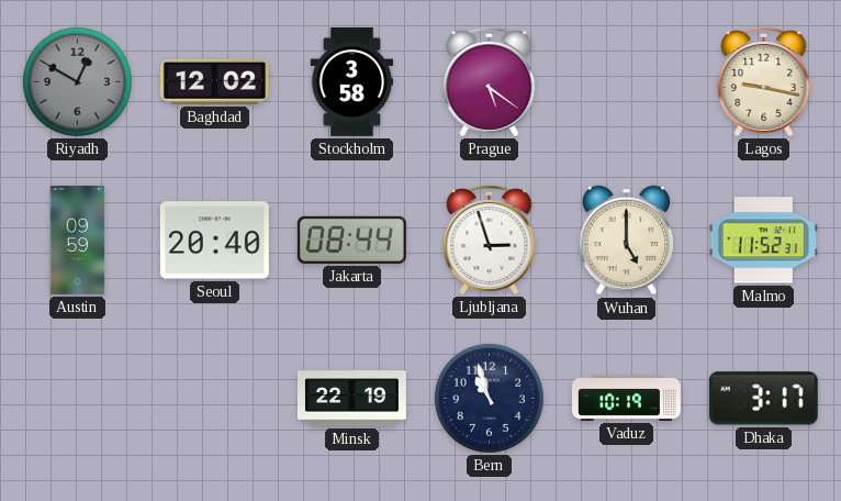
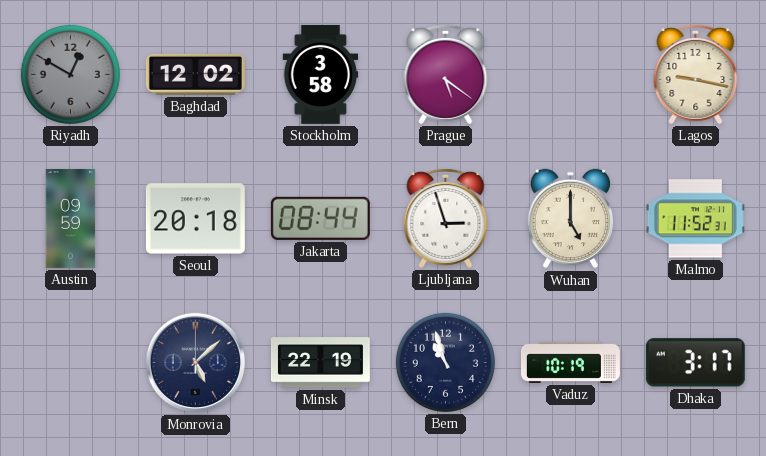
Seoul: 20:40 -> 20:18 (195, 219)
Monrovia: none -> 5:08 (196, 363)
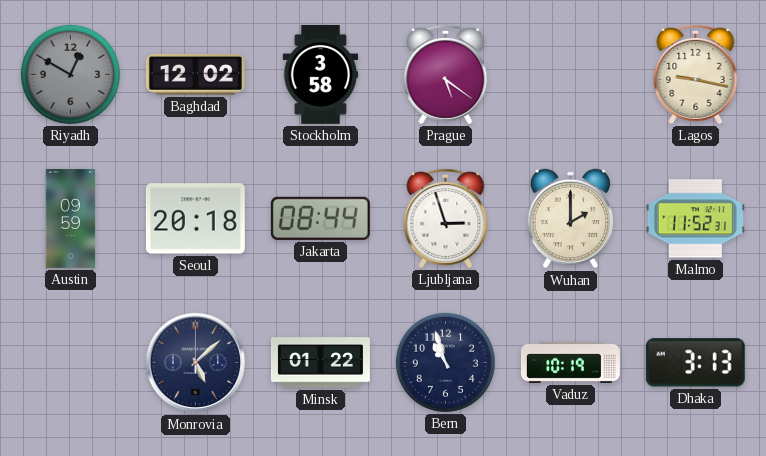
Wuhan: 5:00 -> 2:00 (571, 219)
Minsk: 22:19 -> 01:22 (320, 363)
Dhaka: 3:17 -> 3:13 (695, 363)
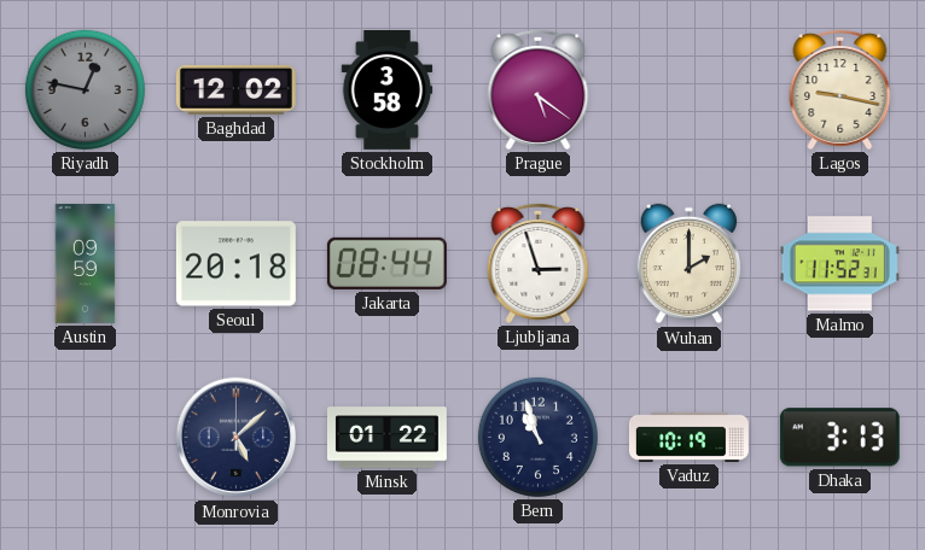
Riyadh: 12:50 -> 12:47 (85, 89)
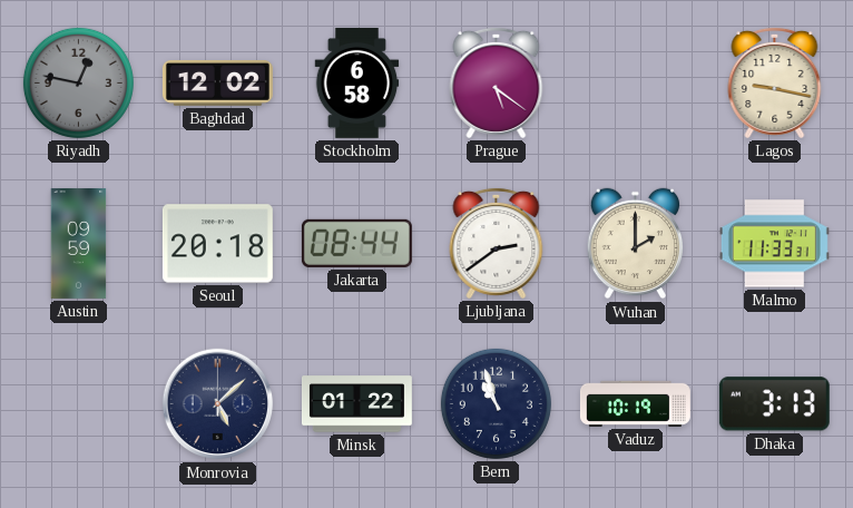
Stockholm: 3:58 -> 6:58 (357, 82)
Ljubljana: 2:57 -> 2:39 (497, 243)
Malmo: 11:52 -> 11:33 (774, 244)
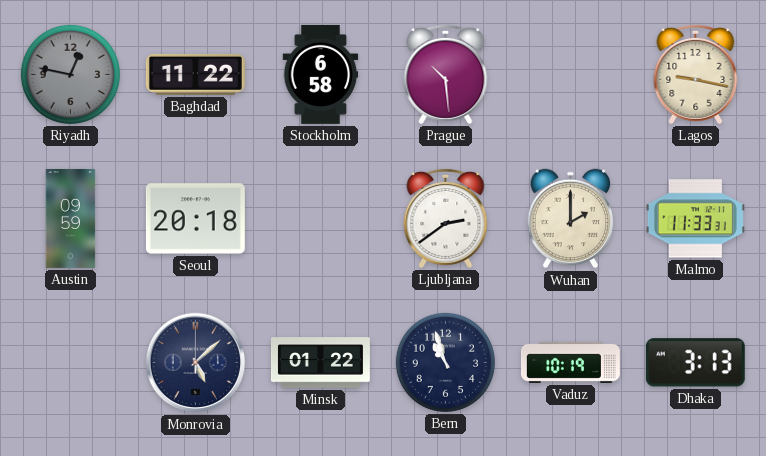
Baghdad: 12:02 -> 11:22 (195, 74)
Prague: 5:21 -> 10:29 (446, 74)
Jakarta: 08:44 -> none (356, 243)
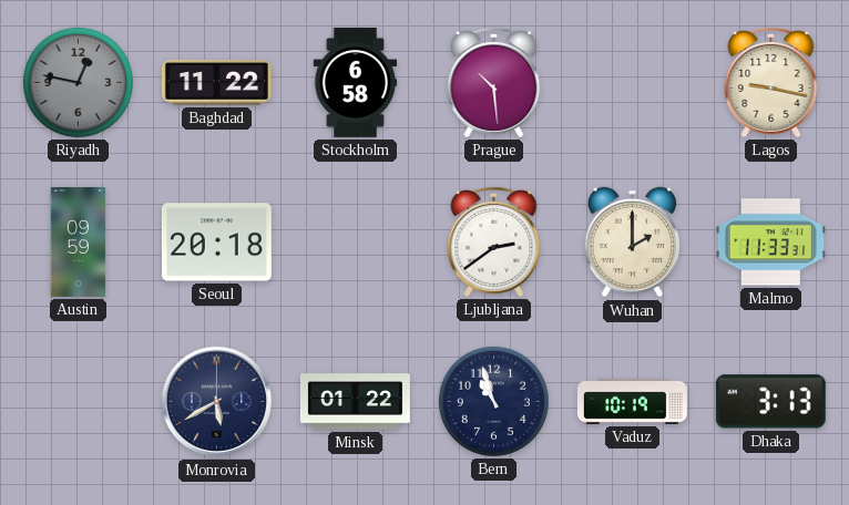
Monrovia: 5:08 -> 5:40 (217, 402)
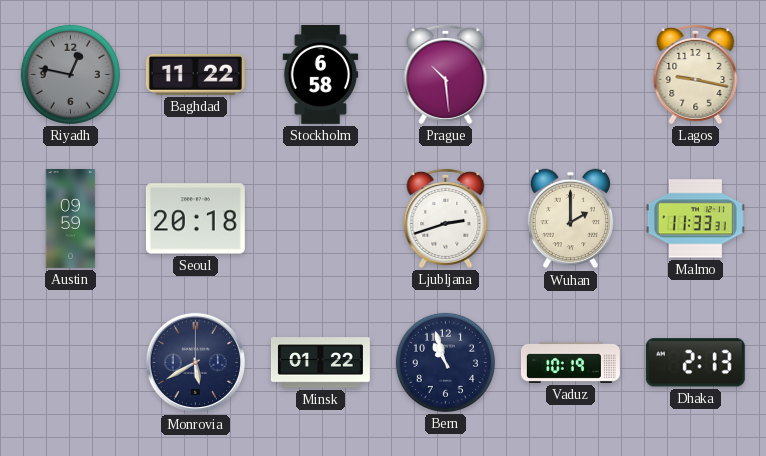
Ljubljana: 2:39 -> 2:42 (446, 218)
Dhaka: 3:13 -> 2:13 (695, 363)
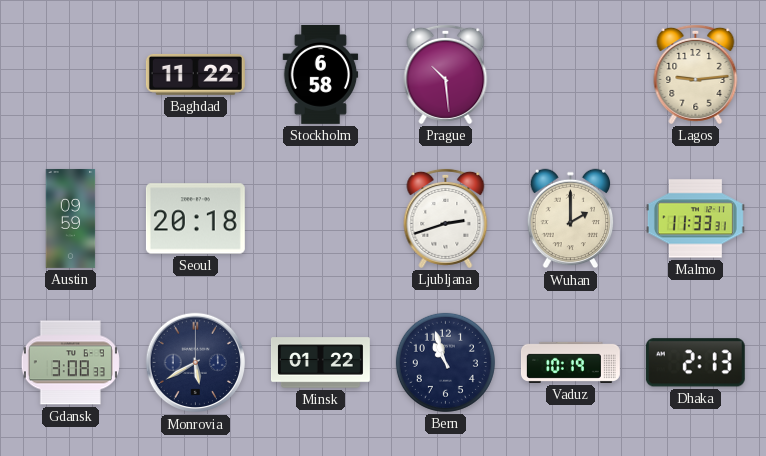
Riyadh: 12:47 -> none (70, 74)
Lagos: 9:17 -> 9:14 (696, 74)
Gdansk: none -> 3:08 (70, 363)
